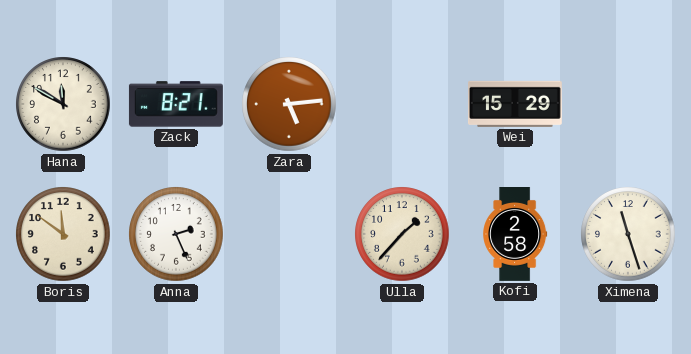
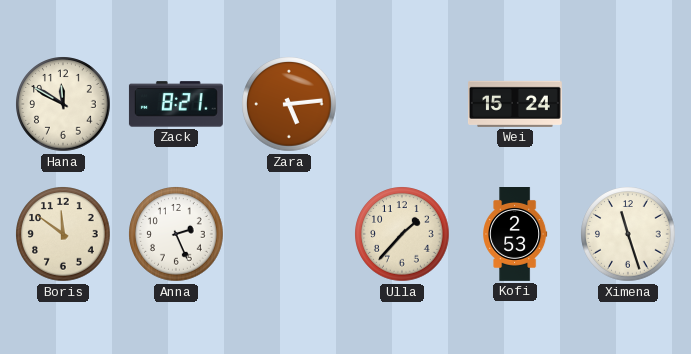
Wei: 15:29 -> 15:24 (515, 104)
Kofi: 2:58 -> 2:53 (515, 235)
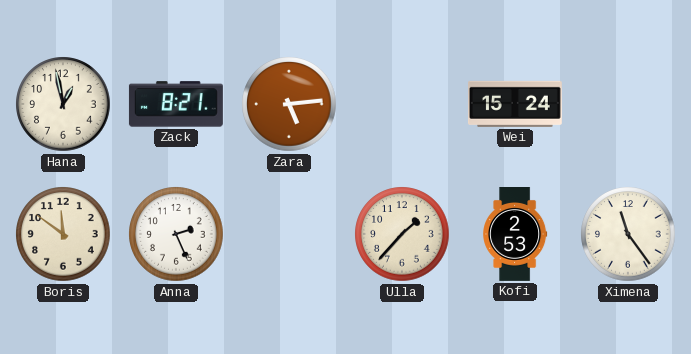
Hana: 11:50 -> 12:58 (63, 104)
Ximena: 11:27 -> 11:24 (628, 234)
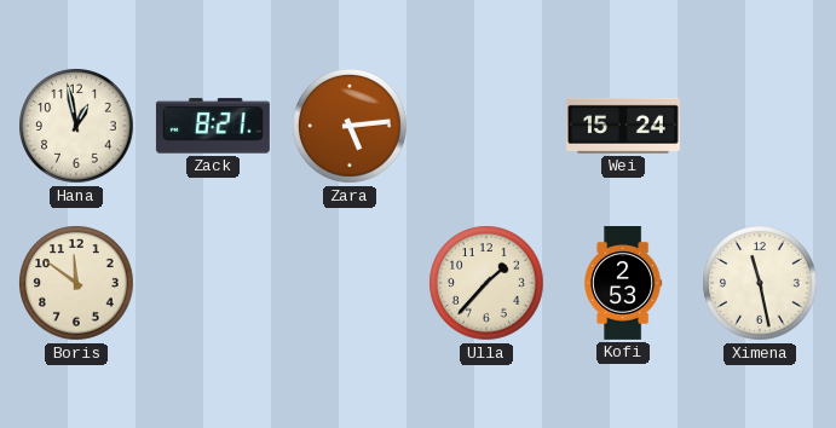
Anna: 2:26 -> none (176, 234)
Ximena: 11:24 -> 11:28 (760, 283)
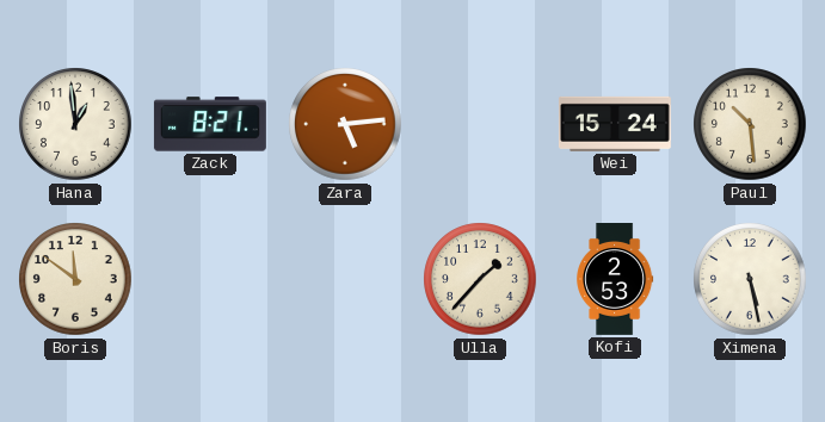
Hana: 12:58 -> 12:59 (75, 124)
Paul: none -> 10:29 (750, 124)
Ximena: 11:28 -> 5:28 (750, 279)
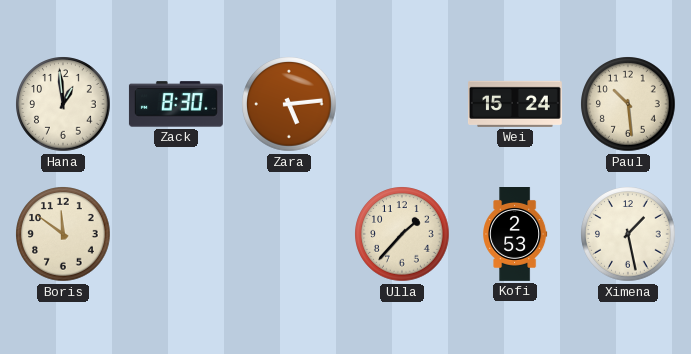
Zack: 8:21 -> 8:30 (176, 104)
Ximena: 5:28 -> 1:28 (628, 234)
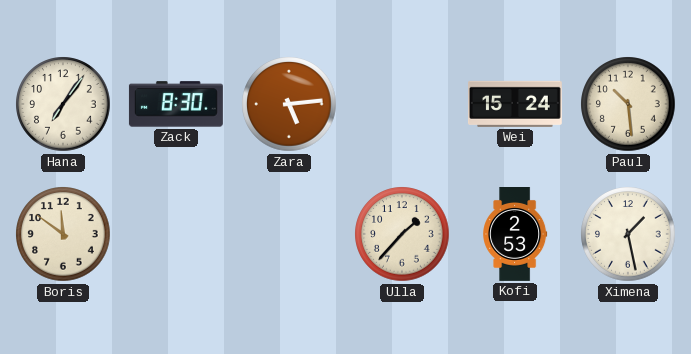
Hana: 12:59 -> 7:06 (63, 104)
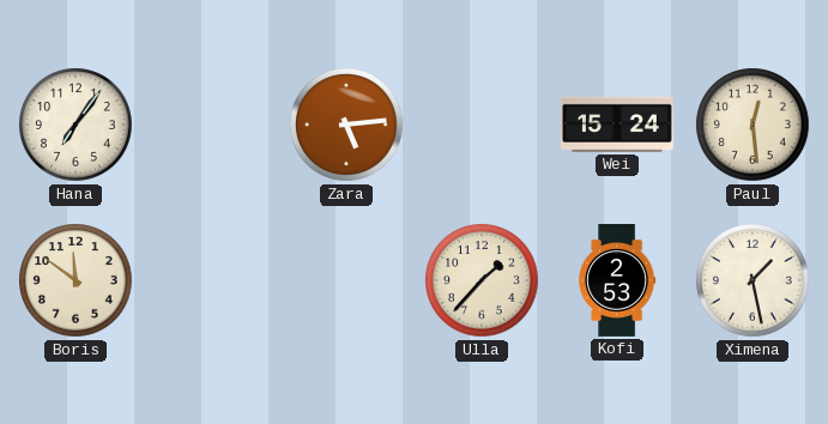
Zack: 8:30 -> none (176, 104)
Paul: 10:29 -> 12:29 (753, 125)
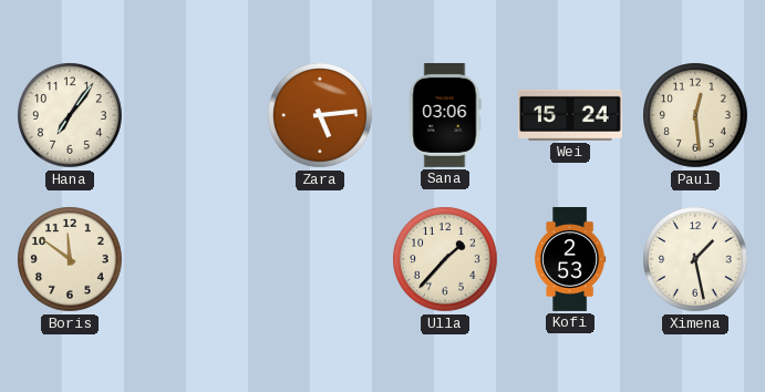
Sana: none -> 03:06 (445, 115)
